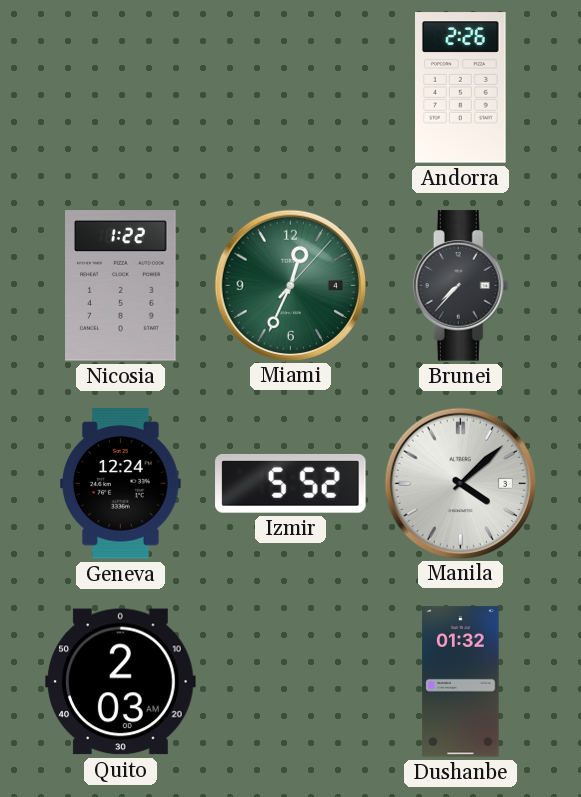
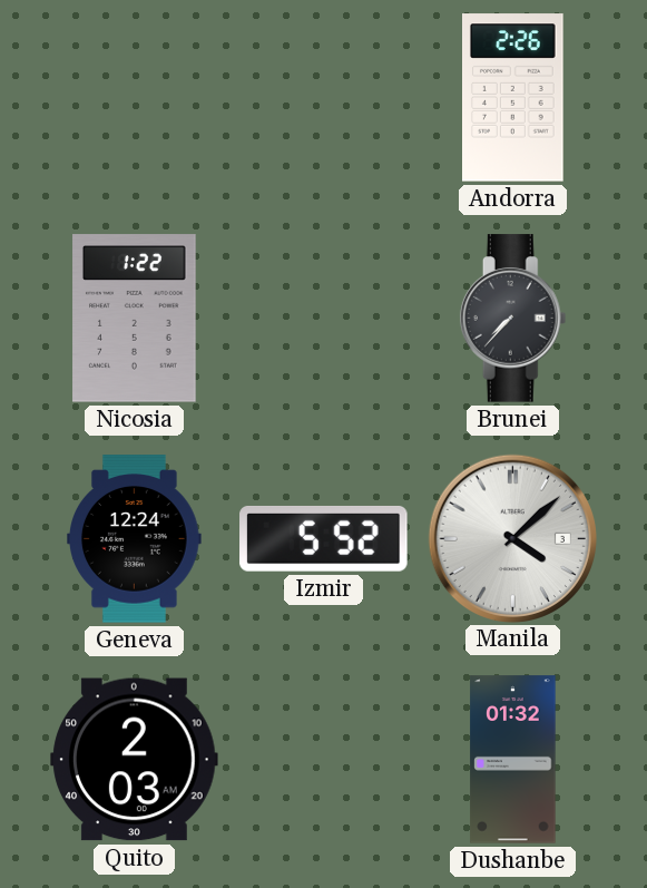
Miami: 12:34 -> none (290, 285)
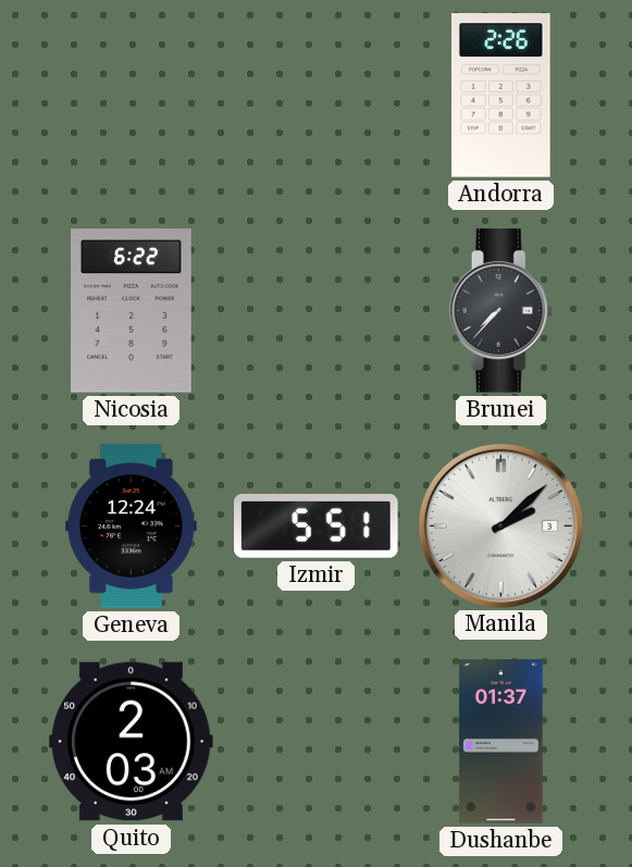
Nicosia: 1:22 -> 6:22 (132, 311)
Izmir: 5:52 -> 5:51 (317, 525)
Manila: 4:08 -> 2:08 (500, 525)
Dushanbe: 01:32 -> 01:37 (501, 742)
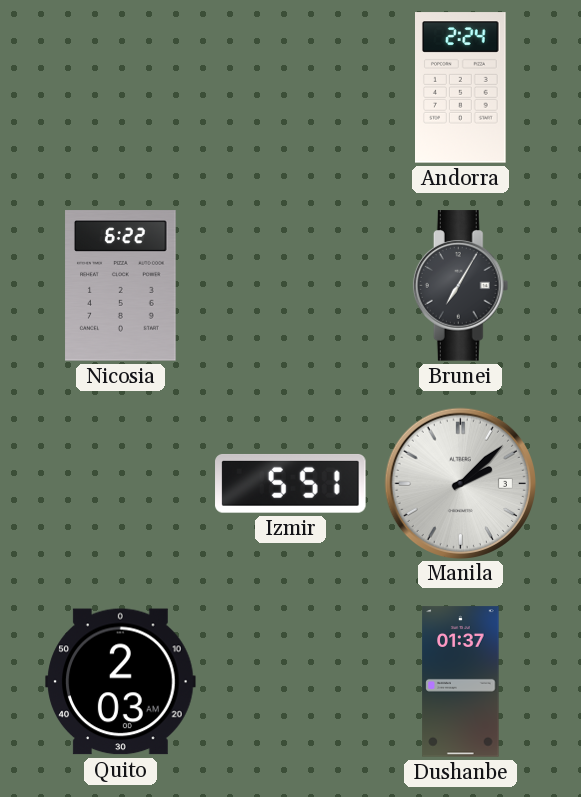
Andorra: 2:26 -> 2:24 (461, 88)
Brunei: 7:37 -> 7:05 (461, 286)
Geneva: 12:24 -> none (132, 527)
